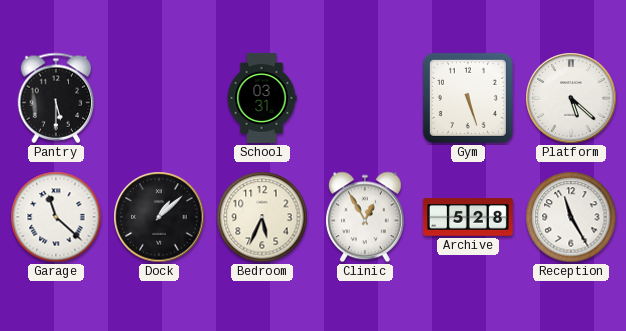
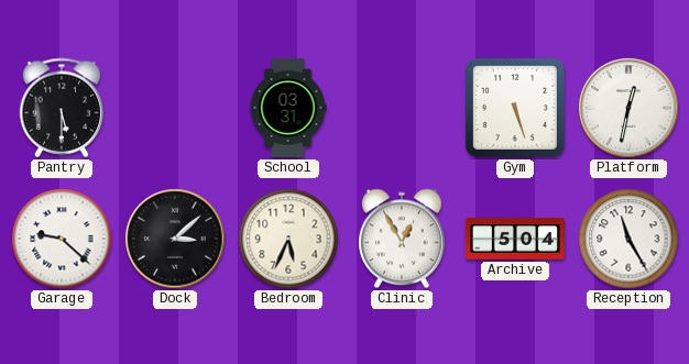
Platform: 5:22 -> 12:32 (628, 108)
Garage: 11:22 -> 9:22 (62, 239)
Dock: 1:08 -> 3:08 (175, 239)
Archive: 5:28 -> 5:04 (515, 239)
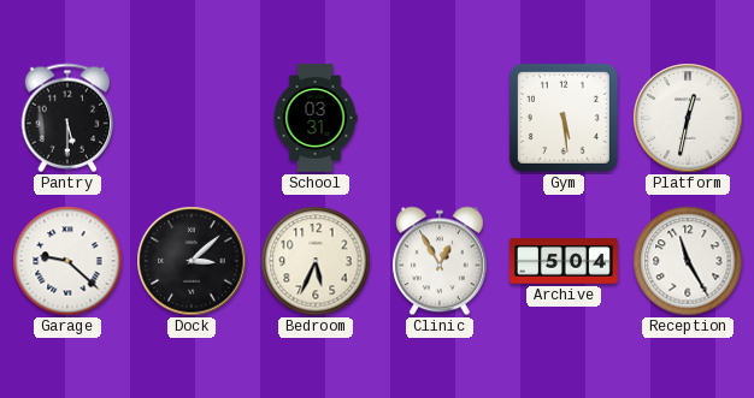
Gym: 5:27 -> 5:29 (564, 118)
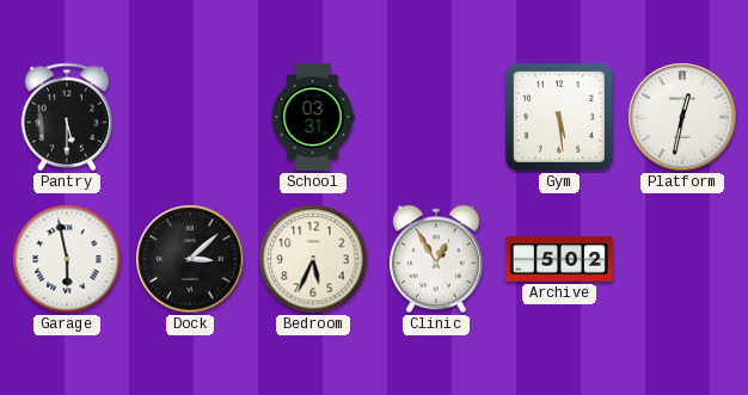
Garage: 9:22 -> 5:58 (67, 259)
Archive: 5:04 -> 5:02 (559, 259)
Reception: 11:25 -> none (688, 261)
